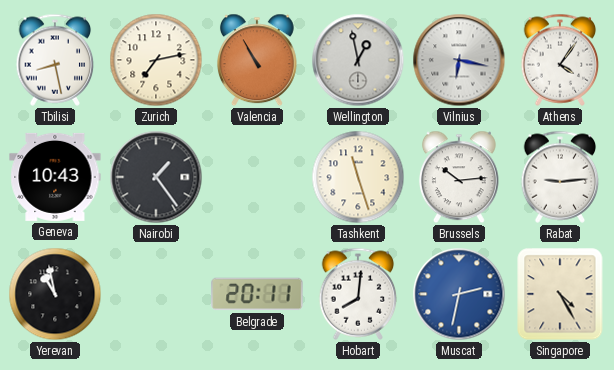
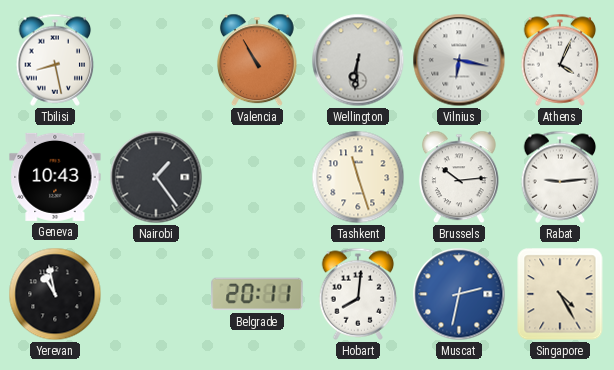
Zurich: 7:13 -> none (156, 60)
Wellington: 12:58 -> 6:31 (358, 60)
Athens: 4:06 -> 4:04 (560, 60)
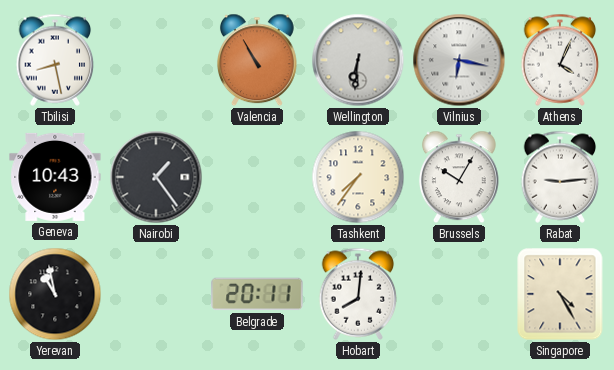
Tashkent: 11:27 -> 7:36 (358, 177)
Brussels: 10:14 -> 10:05 (459, 177)
Muscat: 2:32 -> none (459, 294)
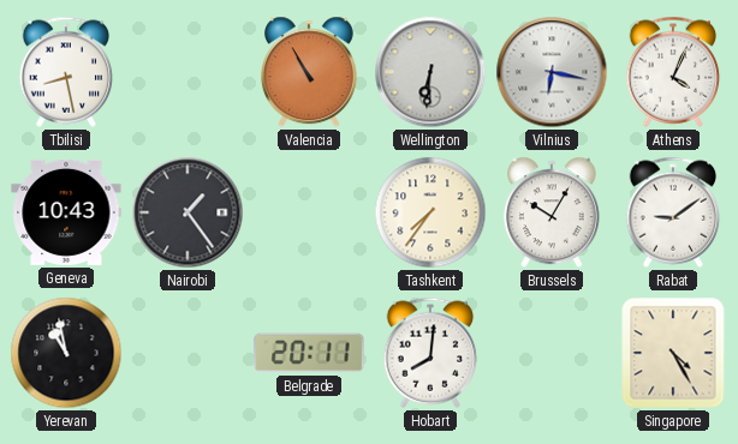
Rabat: 9:14 -> 9:09 (673, 212)
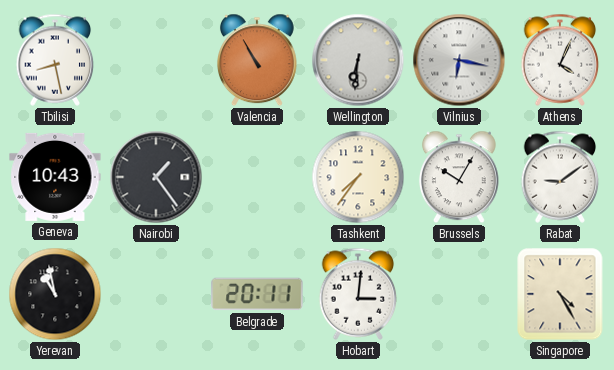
Hobart: 8:01 -> 3:01 (358, 294)
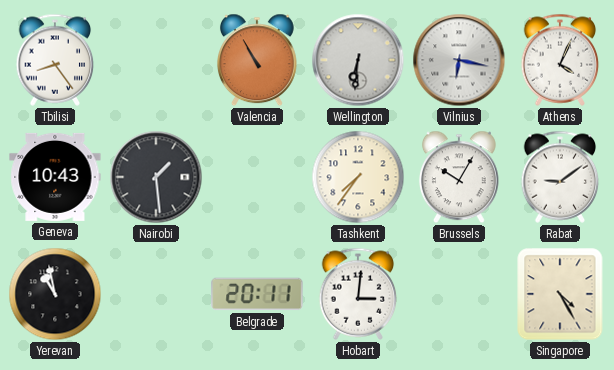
Tbilisi: 8:28 -> 8:24 (55, 60)
Nairobi: 1:24 -> 1:29 (156, 177)
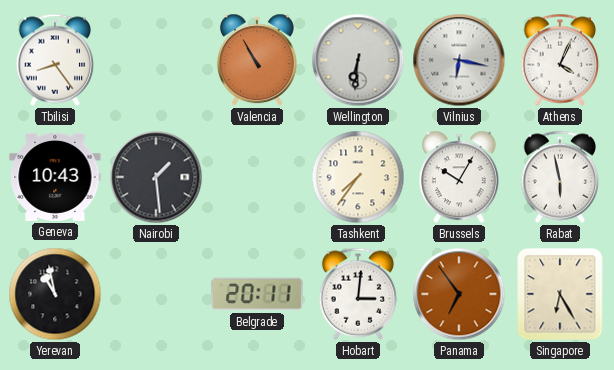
Rabat: 9:09 -> 5:58 (560, 177)
Panama: none -> 6:54 (459, 294)
Singapore: 4:25 -> 6:25 (560, 294)
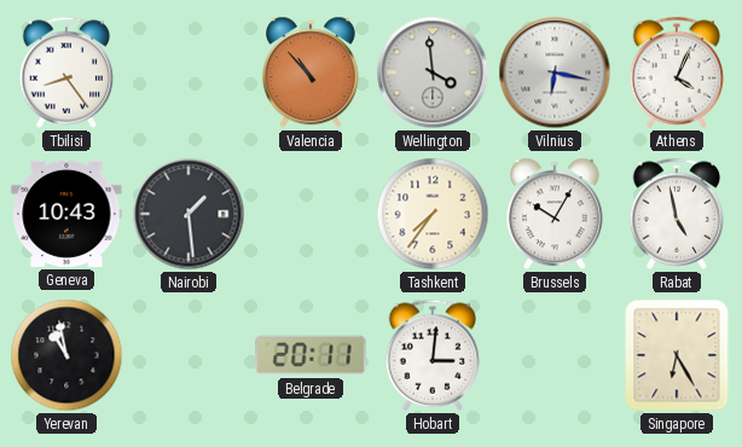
Valencia: 10:55 -> 10:53 (311, 72)
Wellington: 6:31 -> 3:59 (433, 72)
Rabat: 5:58 -> 4:58 (677, 214)
Panama: 6:54 -> none (459, 294)
